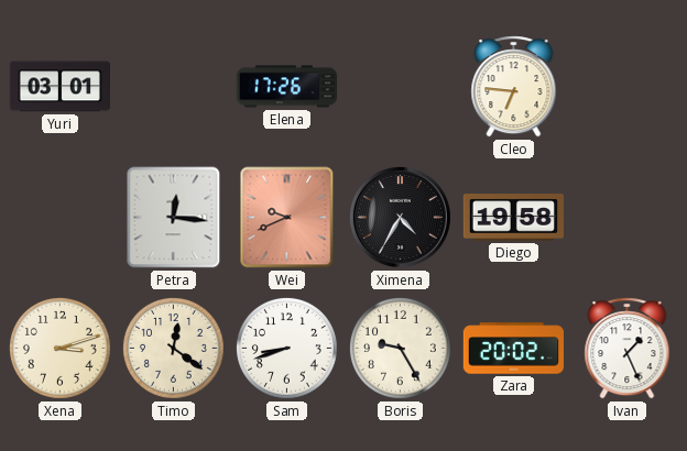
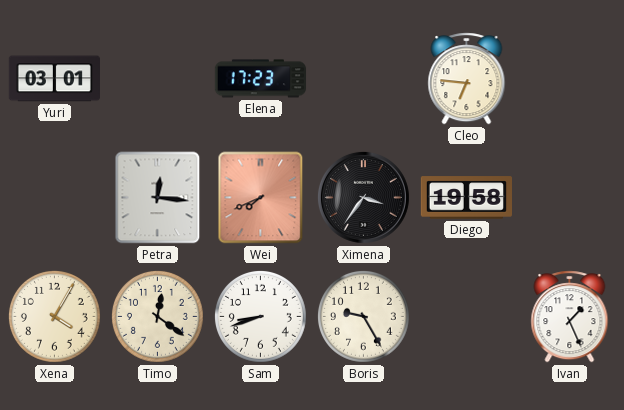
Elena: 17:26 -> 17:23 (261, 79)
Wei: 9:41 -> 7:41 (261, 198)
Ximena: 4:35 -> 3:36 (363, 197)
Xena: 3:12 -> 4:05 (54, 316)
Zara: 20:02 -> none (513, 349)
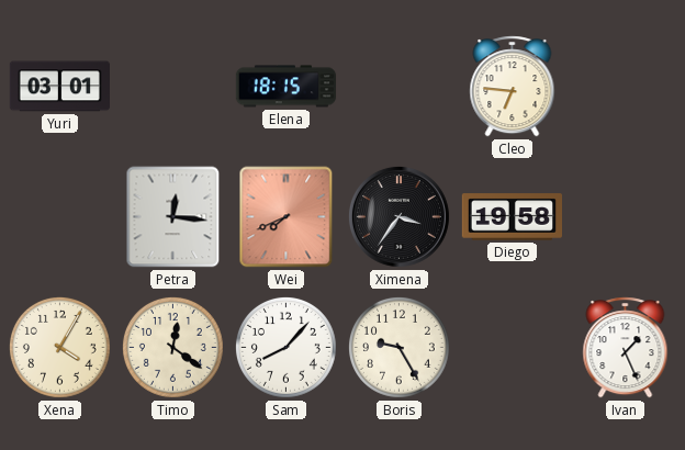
Elena: 17:23 -> 18:15 (287, 87)
Sam: 8:42 -> 8:07 (285, 347)
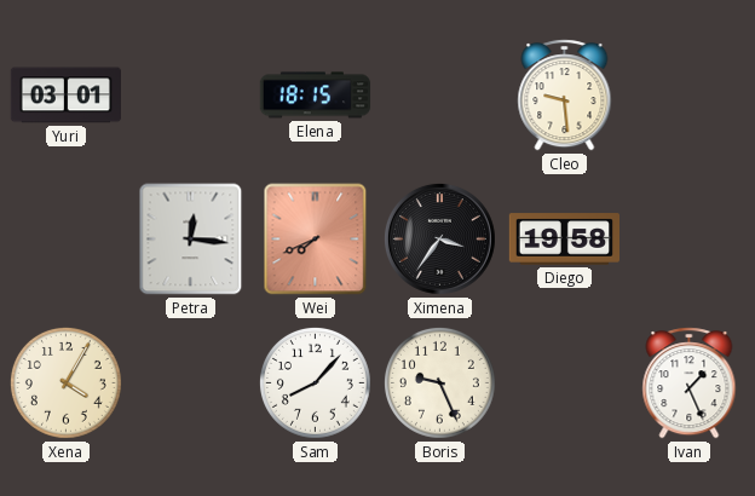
Cleo: 6:46 -> 9:29 (565, 96)
Timo: 12:21 -> none (172, 347)
Boris: 9:25 -> 9:26 (439, 382)
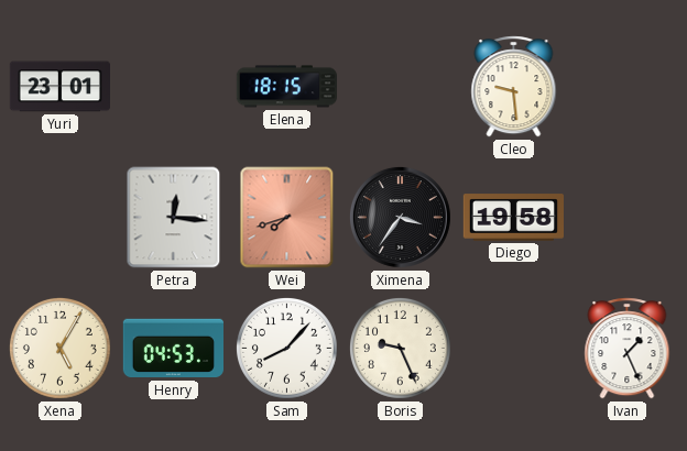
Yuri: 03:01 -> 23:01 (59, 87)
Wei: 7:41 -> 7:42 (287, 218)
Xena: 4:05 -> 5:05 (59, 348)
Henry: none -> 04:53 (173, 349)
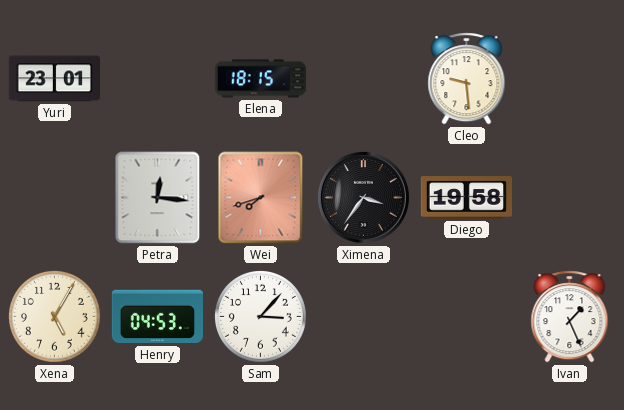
Sam: 8:07 -> 3:07 (260, 316)
Boris: 9:26 -> none (400, 348)
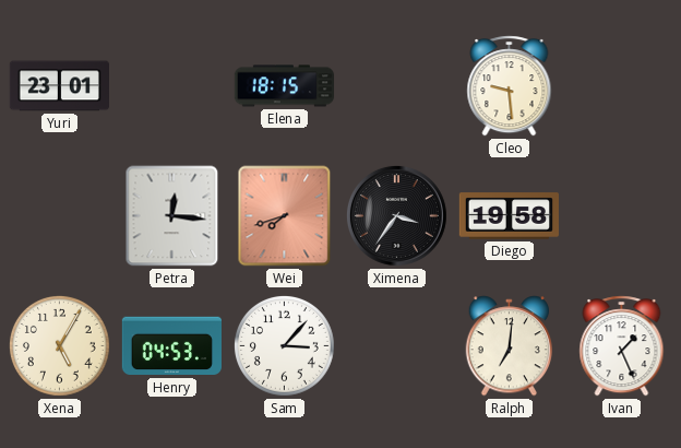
Ralph: none -> 7:01 (510, 346)
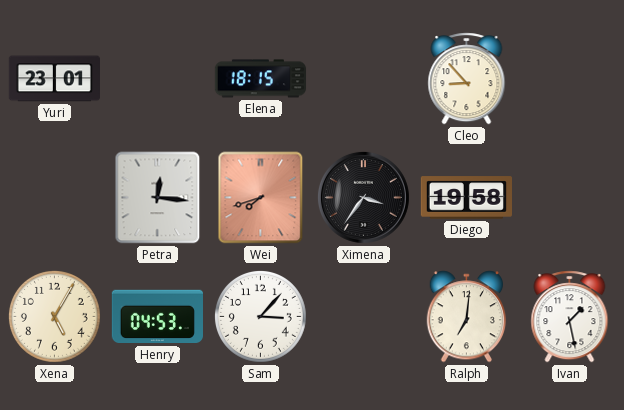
Cleo: 9:29 -> 8:53 (467, 79)
Ivan: 1:26 -> 1:28 (570, 317)
